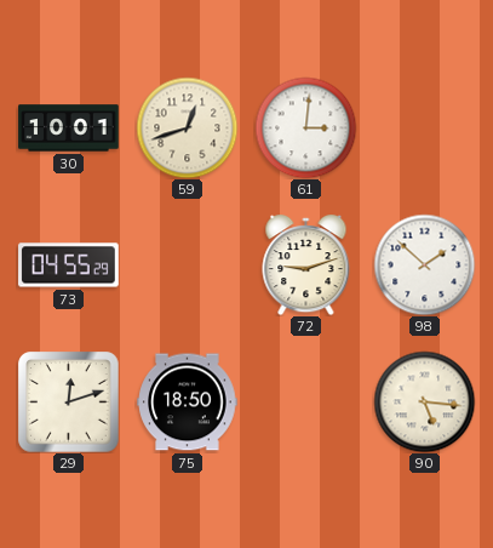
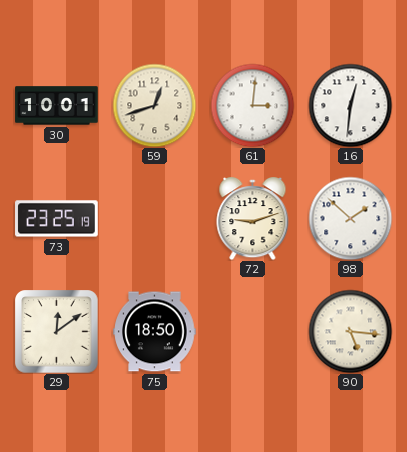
16: none -> 12:31 (350, 105)
73: 04:55 -> 23:25 (57, 219)
29: 12:12 -> 12:09 (56, 331)
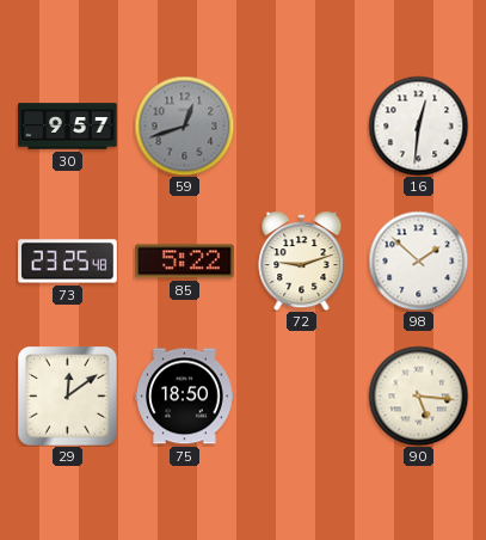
30: 10:01 -> 9:57 (68, 127)
59 dial: cream -> grey (184, 125)
61: 3:01 -> none (252, 105)
73: 23:25:19 -> 23:25:48 (68, 262)
85: none -> 5:22 (185, 262)
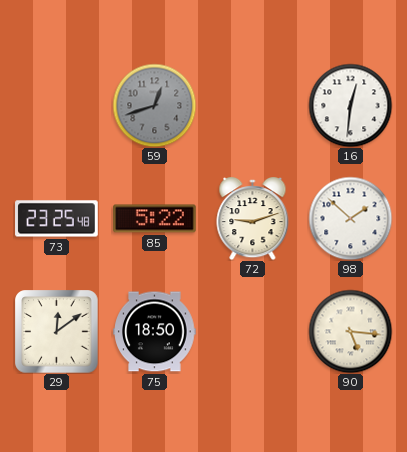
30: 9:57 -> none (68, 127)
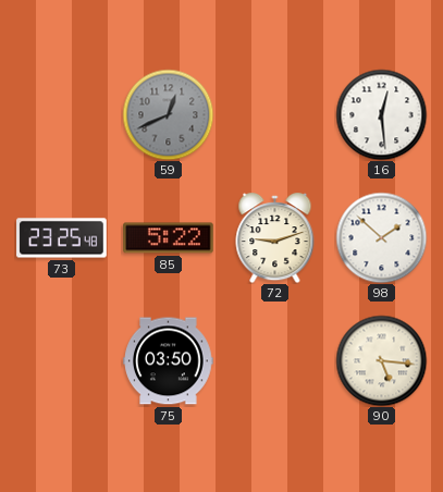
59: 12:42 -> 12:41 (168, 114)
16: 12:31 -> 12:29 (381, 114)
29: 12:09 -> none (56, 331)
75: 18:50 -> 03:50 (169, 361)
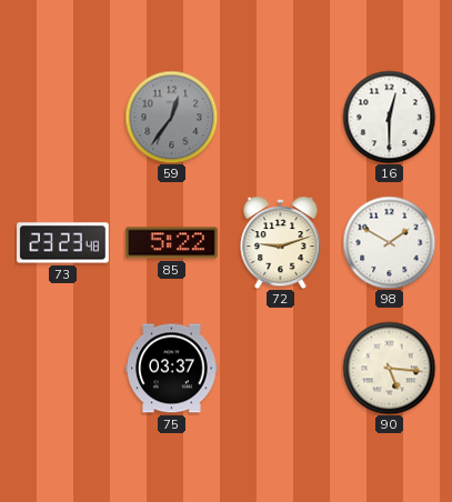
59: 12:41 -> 12:36 (171, 117)
16: 12:29 -> 12:30 (389, 117)
73: 23:25 -> 23:23 (63, 243)
98: 1:52 -> 1:50 (389, 242)
75: 03:50 -> 03:37 (172, 369)
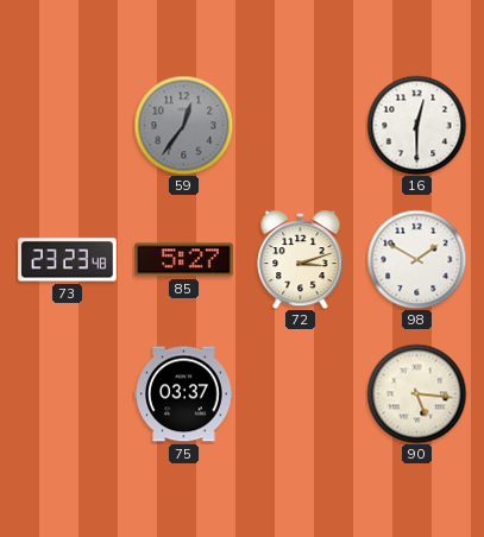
85: 5:22 -> 5:27 (184, 260)
72: 9:12 -> 3:12 (301, 260)
